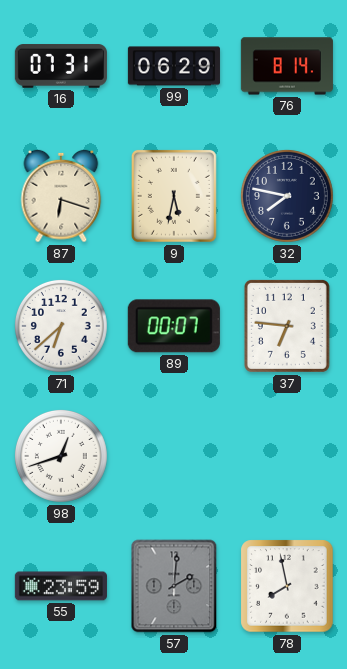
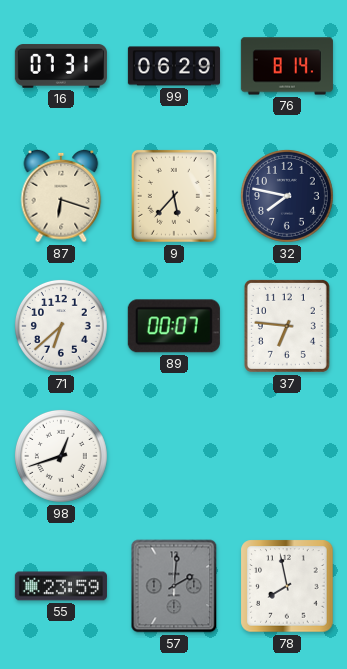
9: 5:32 -> 5:37 (174, 196)
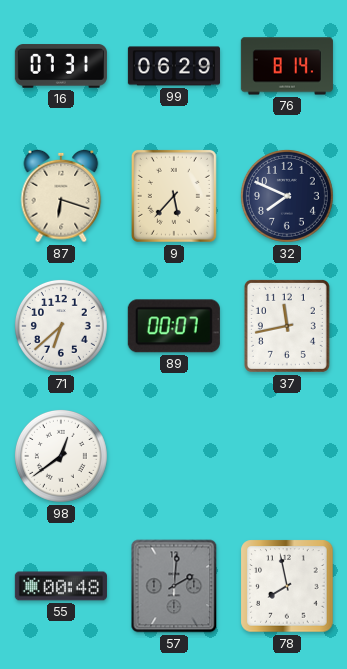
32: 7:47 -> 7:49 (287, 196)
37: 6:46 -> 11:43 (287, 326)
98: 12:42 -> 12:39 (61, 456)
55: 23:59 -> 00:48 (61, 586)
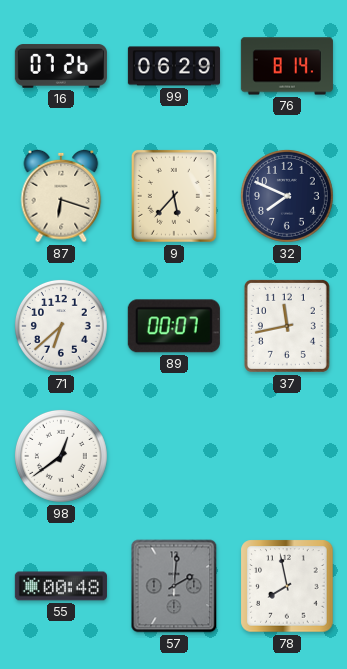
16: 07:31 -> 07:26 (61, 66)
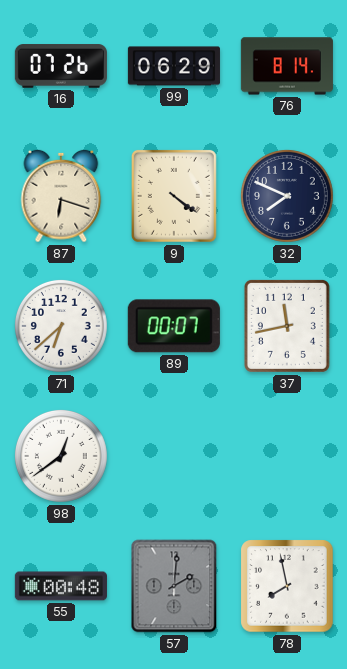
9: 5:37 -> 4:21 (174, 196)
